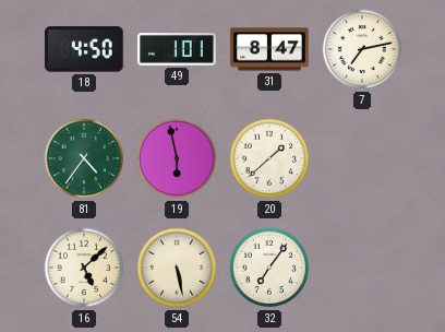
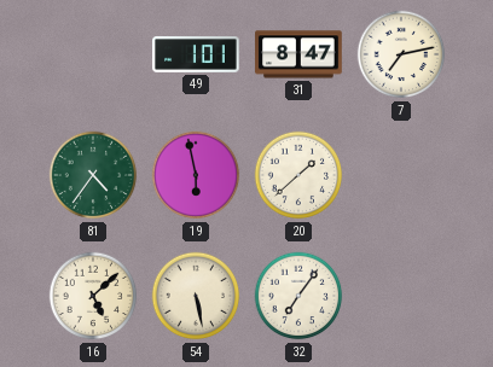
18: 4:50 -> none (84, 49)
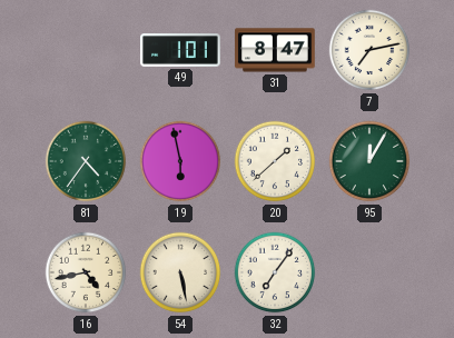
95: none -> 12:05 (369, 161)
16: 5:08 -> 4:43 (86, 272)
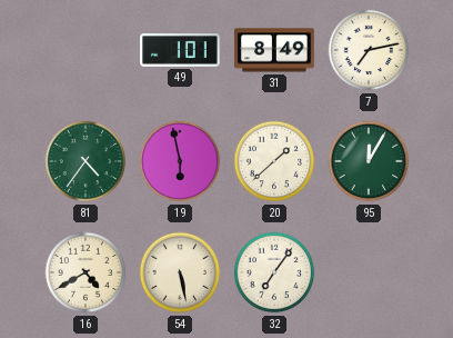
31: 8:47 -> 8:49 (274, 50)
16: 4:43 -> 4:40 (85, 272)
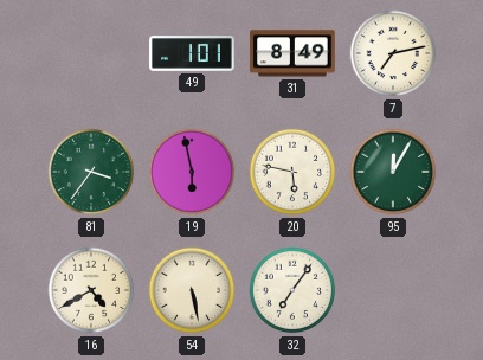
81: 4:36 -> 3:36 (91, 172)
20: 1:38 -> 5:47 (292, 172)
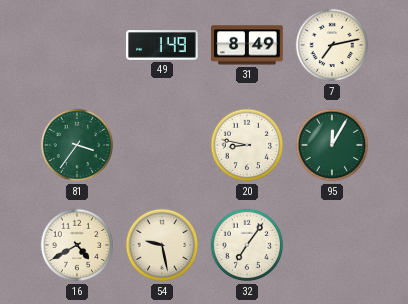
49: 1:01 -> 1:49 (162, 45)
19: 5:58 -> none (192, 172)
20: 5:47 -> 8:47 (247, 145)
54: 5:28 -> 9:28 (162, 245)
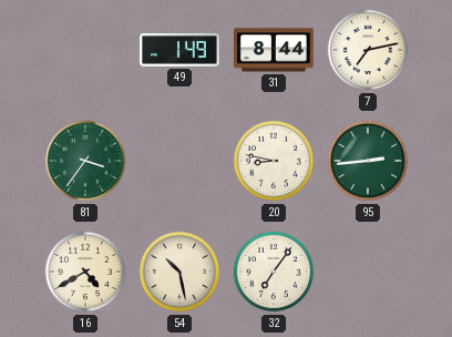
31: 8:49 -> 8:44 (274, 50)
95: 12:05 -> 2:44 (368, 161)
54: 9:28 -> 10:28 (179, 272)
